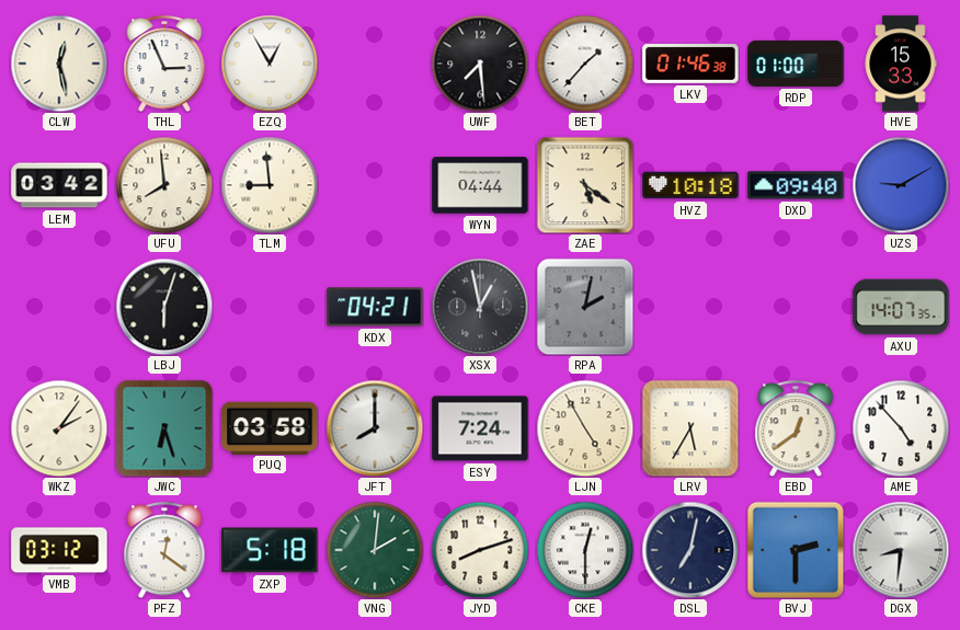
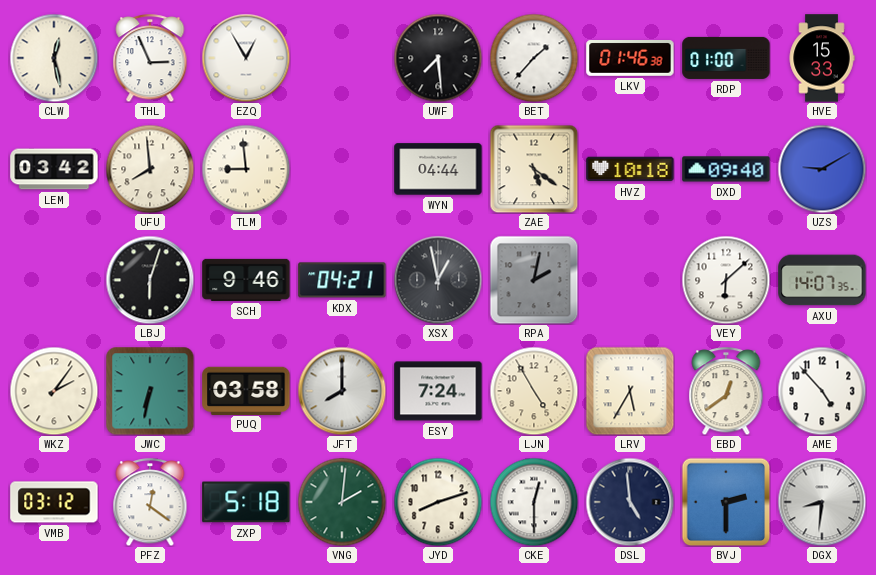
SCH: none -> 9:46 (246, 280)
VEY: none -> 6:08 (726, 280)
JWC: 6:27 -> 6:32 (150, 391)
DSL: 7:02 -> 4:59 (630, 502)
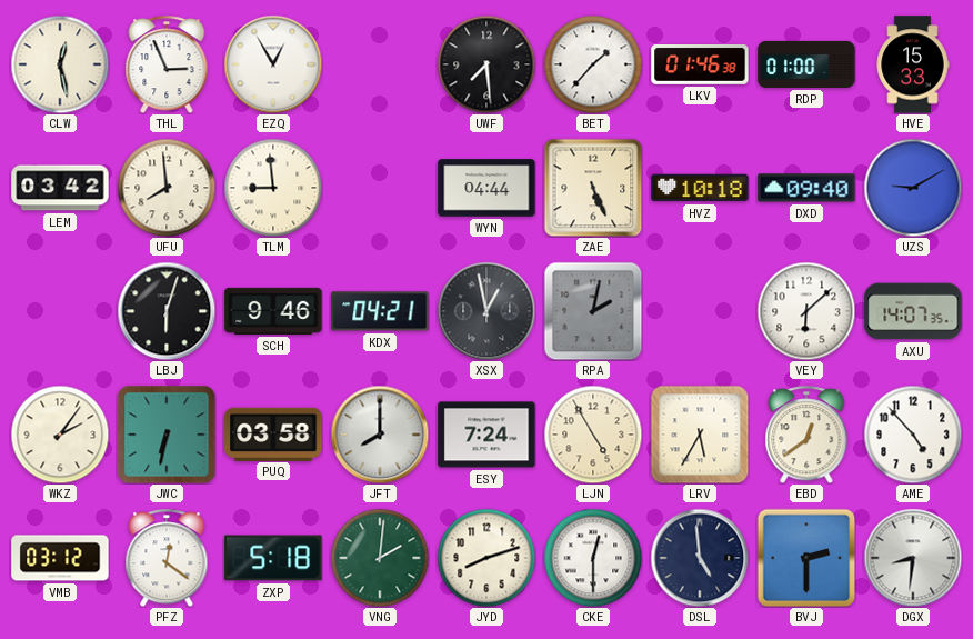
ZAE: 5:21 -> 5:26 (593, 188)
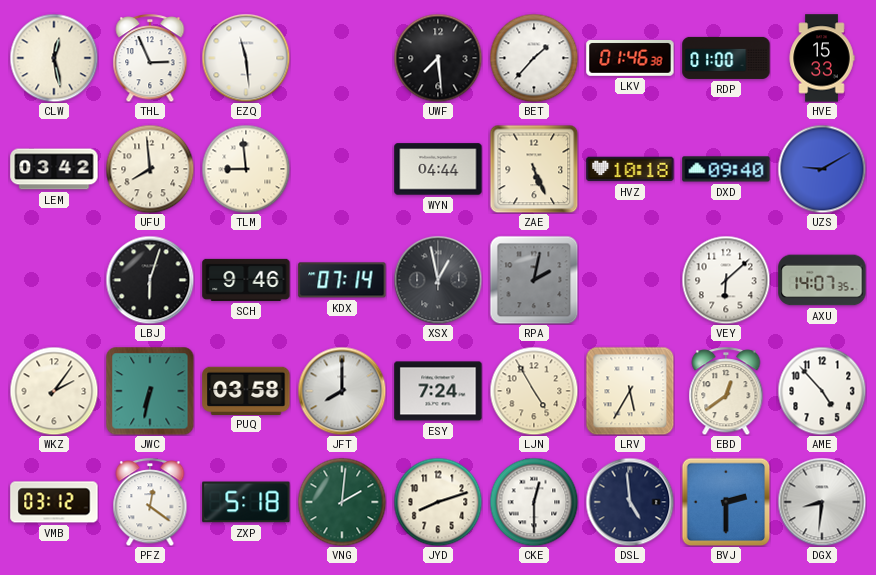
EZQ: 12:55 -> 11:29 (246, 58)
KDX: 04:21 -> 07:14 (342, 280)
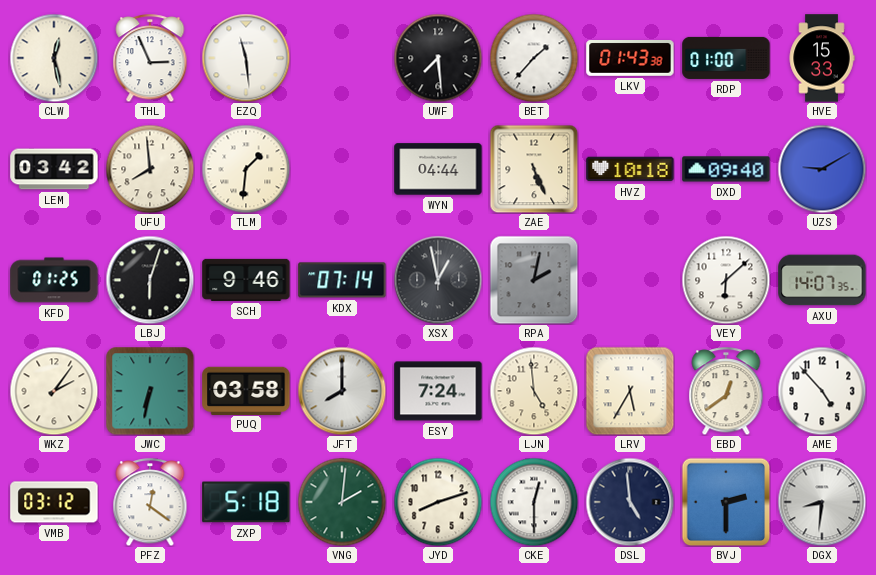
LKV: 01:46 -> 01:43 (630, 58)
TLM: 8:59 -> 1:31 (246, 169)
KFD: none -> 01:25 (54, 280)
LJN: 4:55 -> 4:59 (534, 391)
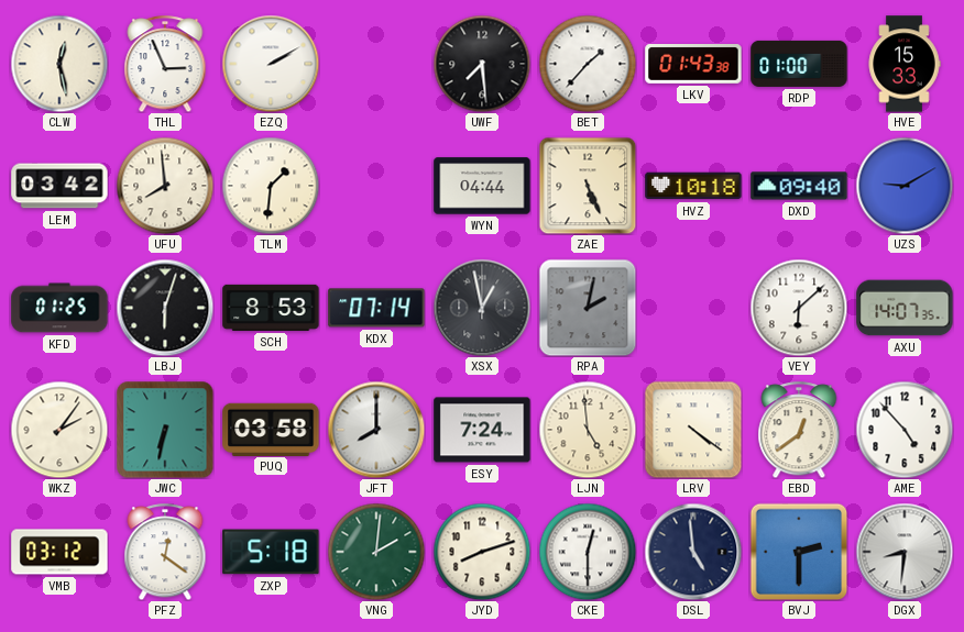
EZQ: 11:29 -> 2:10 (271, 64)
SCH: 9:46 -> 8:53 (271, 308)
LRV: 5:35 -> 4:21 (693, 430)
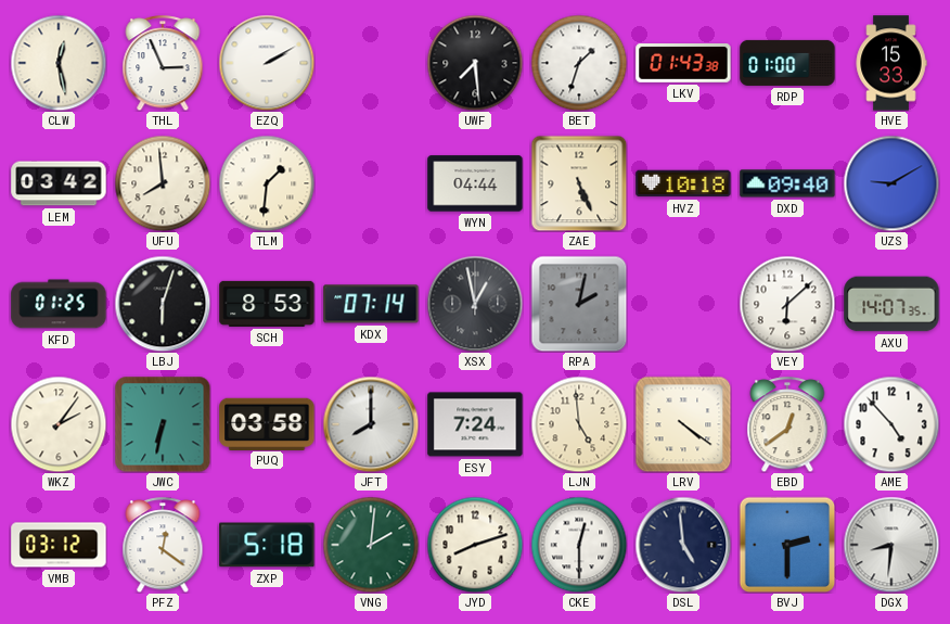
BET: 1:37 -> 1:33 (579, 63)
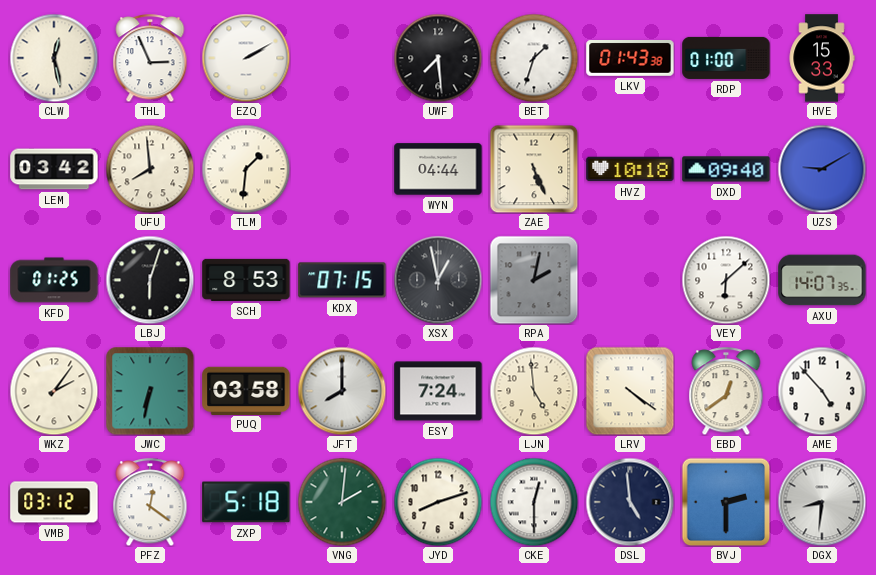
KDX: 07:14 -> 07:15 (342, 280)
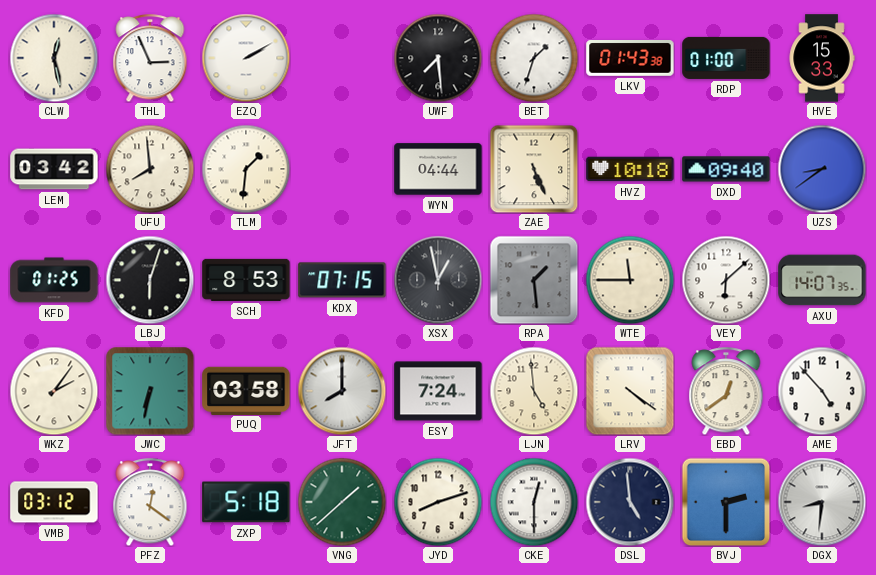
UZS: 9:10 -> 8:39 (822, 169)
RPA: 2:02 -> 1:29 (534, 280)
WTE: none -> 11:45 (630, 280)
VNG: 2:01 -> 1:38 (342, 502)
